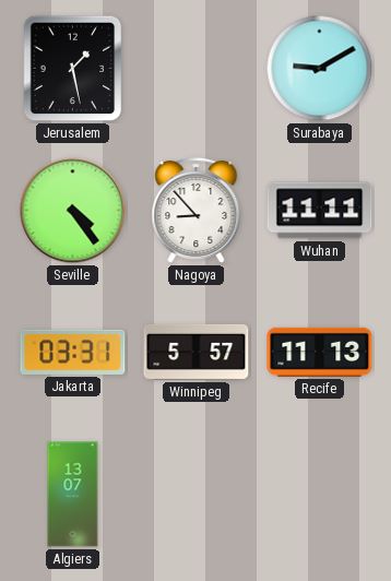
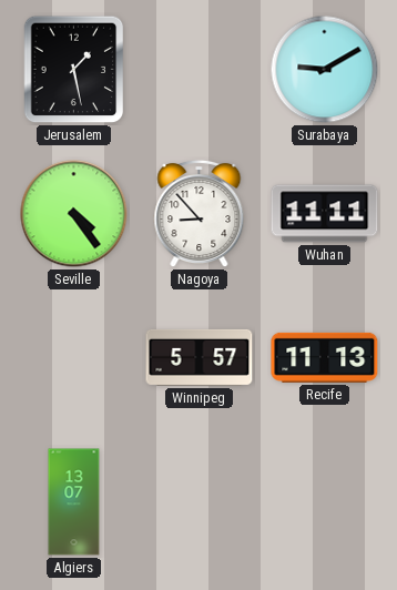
Jakarta: 03:31 -> none (73, 352)
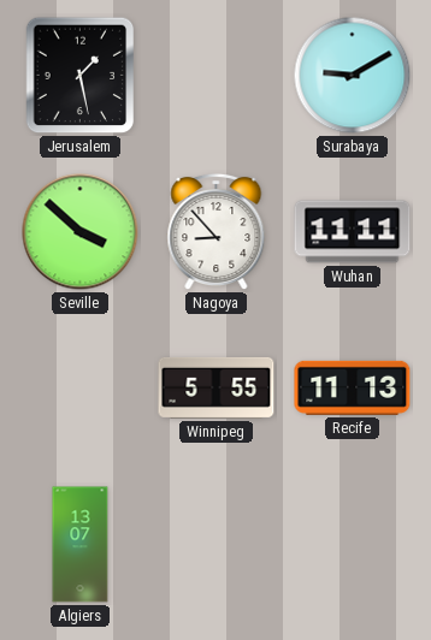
Seville: 4:24 -> 3:52 (81, 232)
Winnipeg: 5:57 -> 5:55 (217, 387)
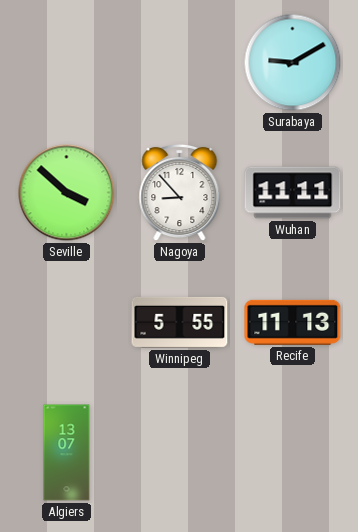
Jerusalem: 1:28 -> none (81, 76)
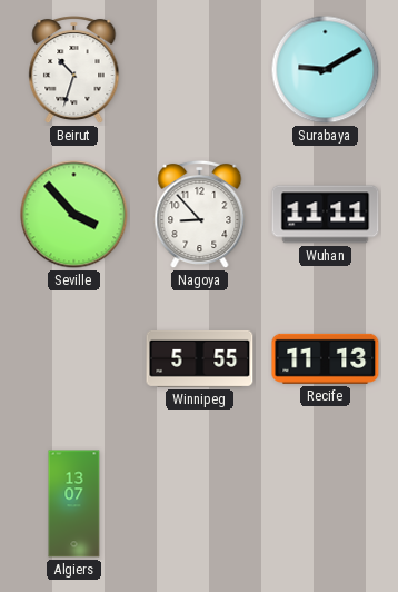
Beirut: none -> 10:33 (74, 70)
Seville: 3:52 -> 3:53 (74, 215)
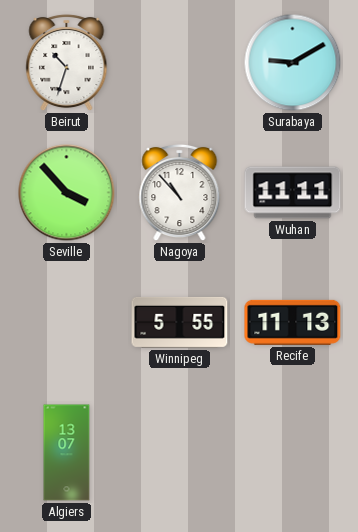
Nagoya: 8:53 -> 10:53 (180, 193)
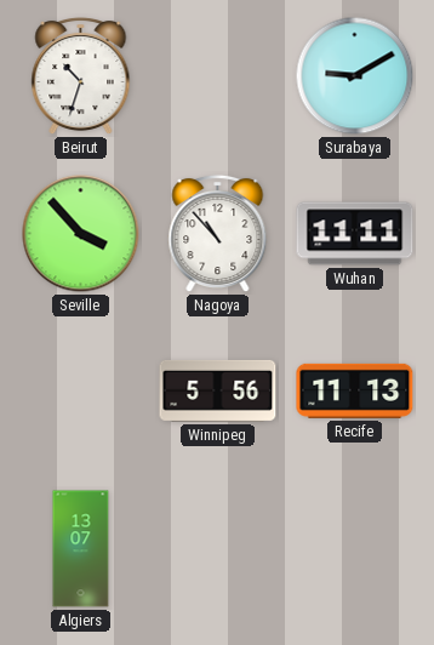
Winnipeg: 5:55 -> 5:56 (218, 390)
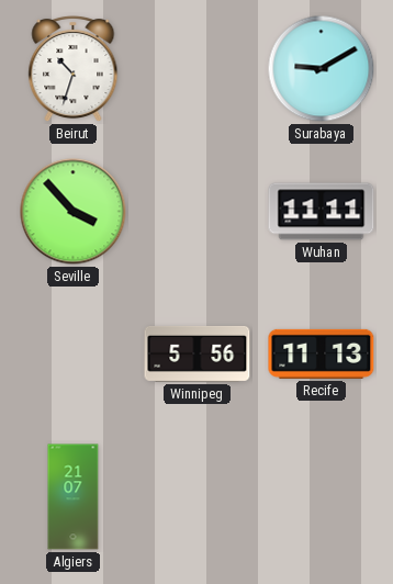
Nagoya: 10:53 -> none (218, 234)
Algiers: 13:07 -> 21:07 (74, 497)
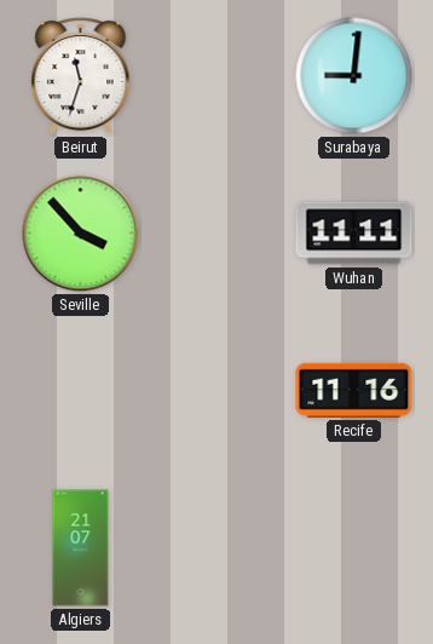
Beirut: 10:33 -> 11:33 (81, 76)
Surabaya: 9:10 -> 9:01 (354, 76)
Winnipeg: 5:56 -> none (198, 353)
Recife: 11:13 -> 11:16 (354, 390)
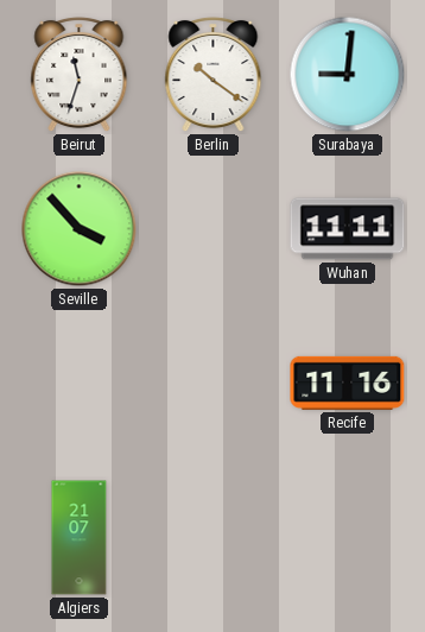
Berlin: none -> 10:21 (214, 75)
